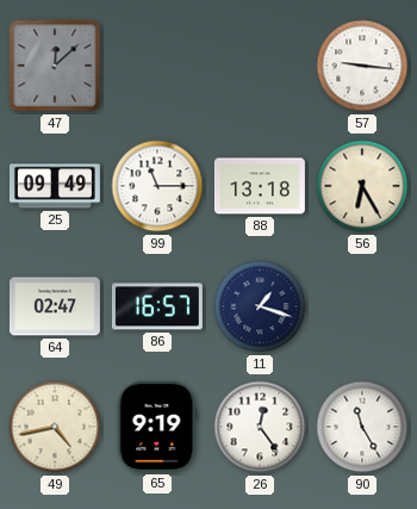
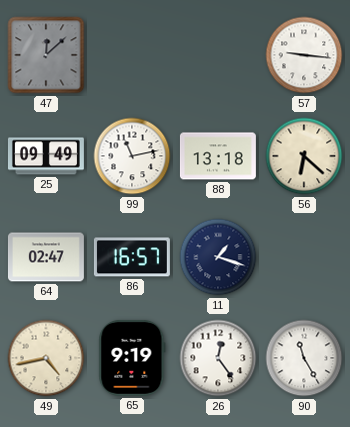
99: 11:15 -> 11:13 (132, 156)
56: 6:25 -> 6:22 (304, 156)
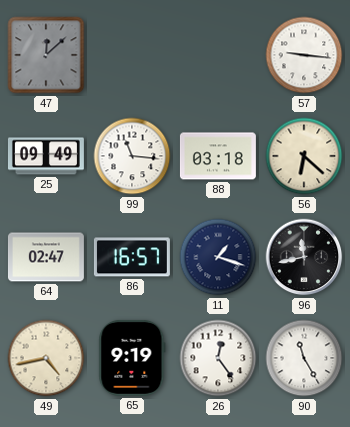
99: 11:13 -> 11:16 (132, 156)
88: 13:18 -> 03:18 (218, 156)
96: none -> 11:43 (304, 257)
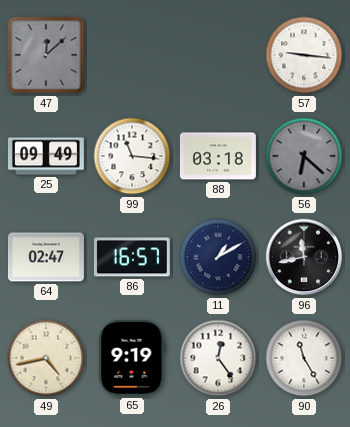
56 dial: cream -> grey (304, 156)
11: 1:18 -> 1:10 (218, 257)
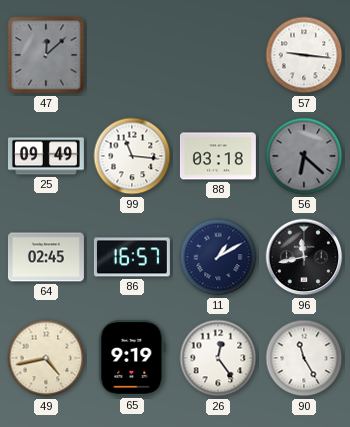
64: 02:47 -> 02:45 (46, 257)
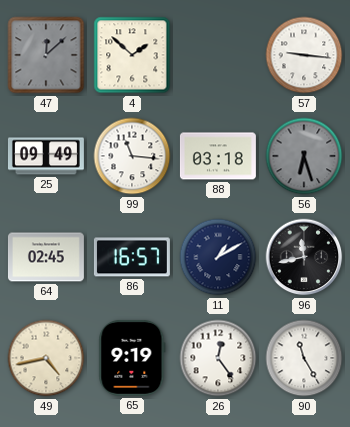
4: none -> 1:52 (132, 55)
56: 6:22 -> 6:27 (304, 156)
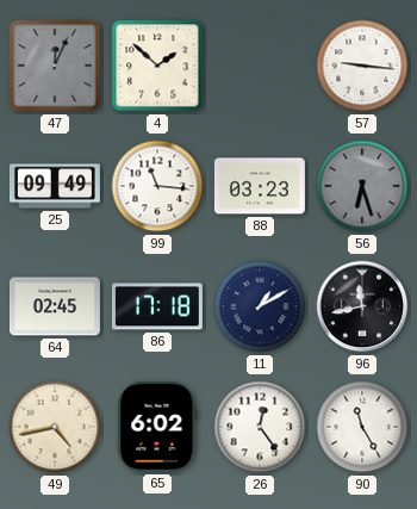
47: 12:08 -> 12:04 (55, 66)
88: 03:18 -> 03:23 (260, 186)
86: 16:57 -> 17:18 (157, 306)
65: 9:19 -> 6:02 (157, 427)
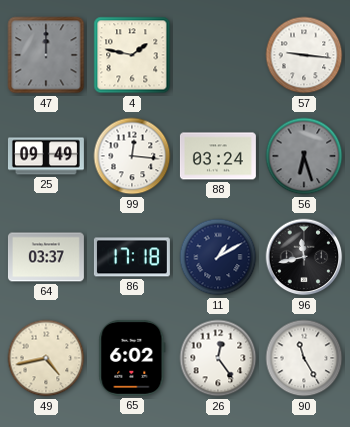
47: 12:04 -> 12:00 (46, 55)
4: 1:52 -> 1:47 (132, 55)
99: 11:16 -> 12:16 (132, 156)
88: 03:23 -> 03:24 (218, 156)
64: 02:45 -> 03:37 (46, 257)
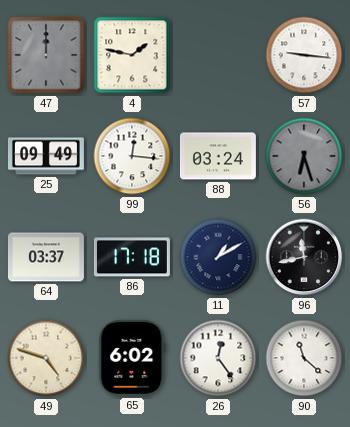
49: 4:43 -> 4:48 (46, 358)
90: 11:25 -> 11:22 (304, 358)
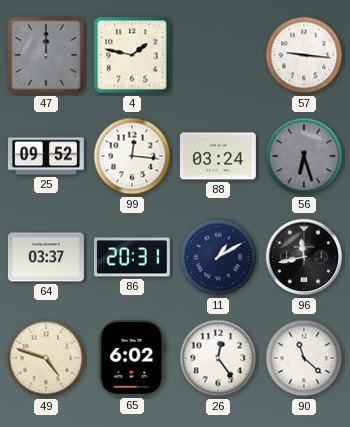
25: 09:49 -> 09:52 (46, 156)
86: 17:18 -> 20:31 (132, 257)
